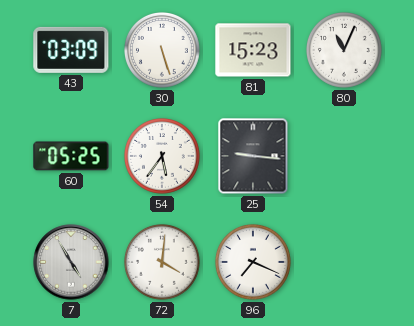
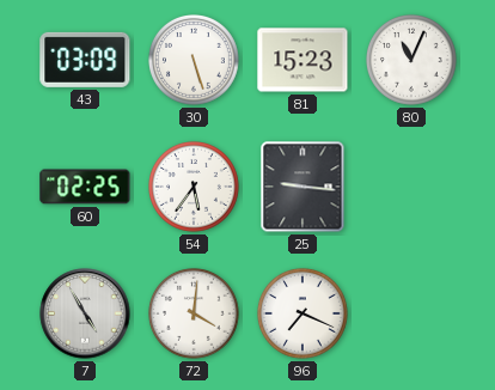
60: 05:25 -> 02:25 (85, 187)
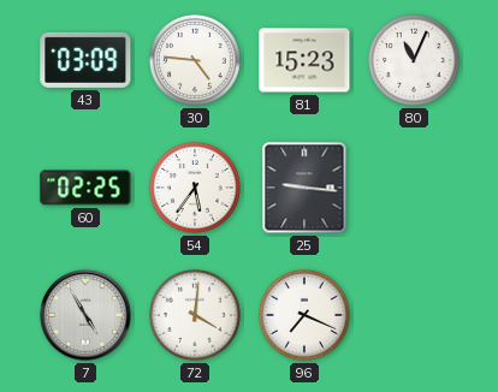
30: 5:27 -> 4:46 (196, 61)
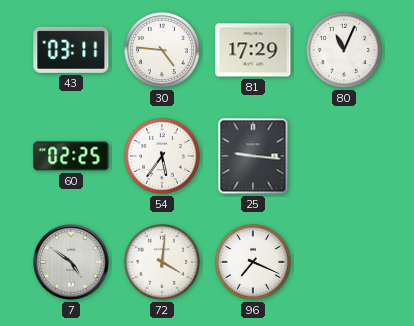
43: 03:09 -> 03:11 (71, 50)
81: 15:23 -> 17:29 (253, 50)
7: 4:55 -> 4:51 (71, 262)
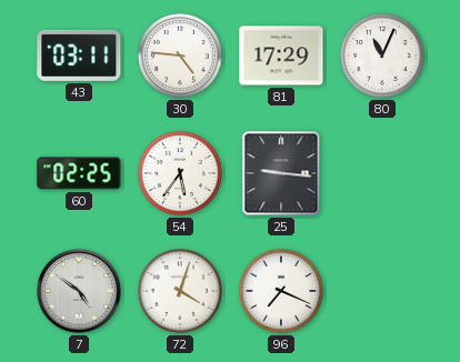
72: 4:01 -> 4:03 (181, 292)
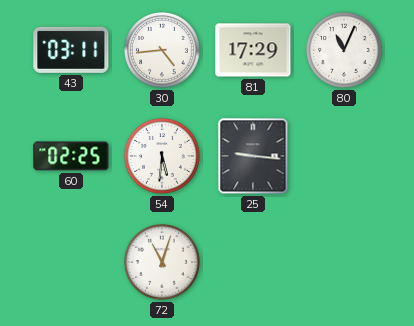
30: 4:46 -> 4:44 (163, 51)
54: 5:36 -> 5:31 (163, 157)
7: 4:51 -> none (79, 291)
72: 4:03 -> 11:03 (163, 263)
96: 7:19 -> none (282, 292)
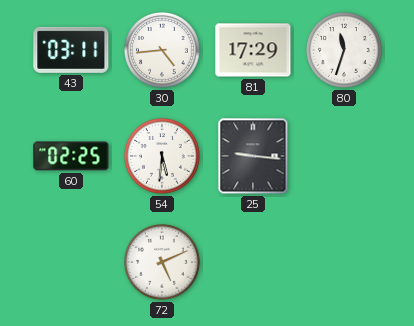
80: 11:04 -> 11:33 (345, 51)
72: 11:03 -> 5:11 (163, 263)
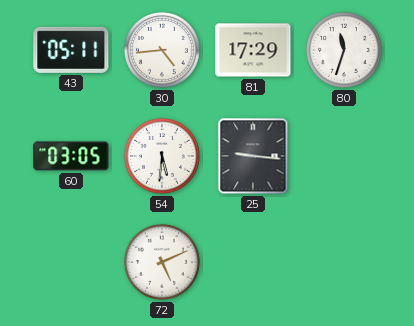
43: 03:11 -> 05:11 (71, 50)
60: 02:25 -> 03:05 (71, 156)
